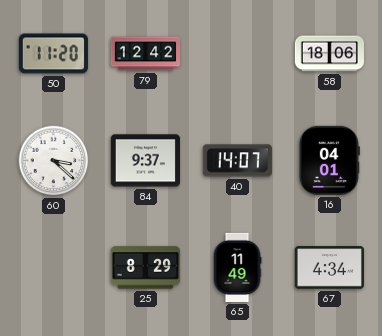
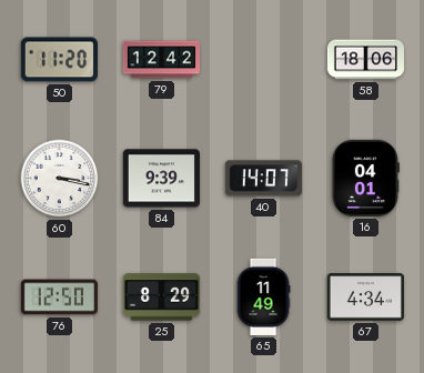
60: 3:22 -> 3:17 (60, 179)
84: 9:37 -> 9:39 (161, 179)
76: none -> 12:50 (59, 298)
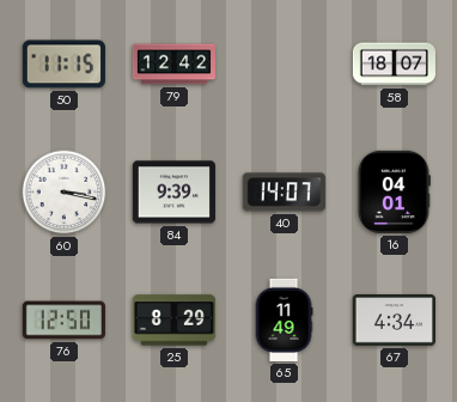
50: 11:20 -> 11:15 (63, 65)
58: 18:06 -> 18:07 (394, 65)
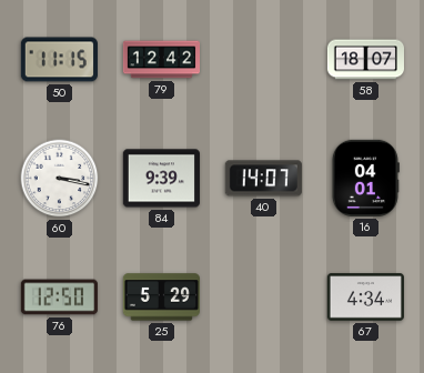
25: 8:29 -> 5:29 (161, 298)
65: 11:49 -> none (284, 319)
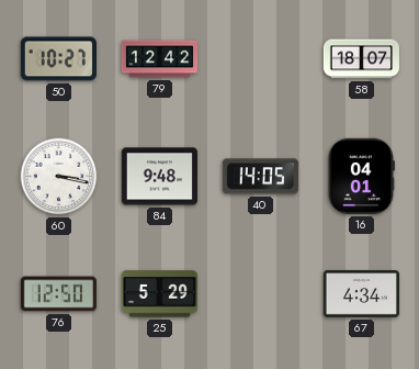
50: 11:15 -> 10:27 (58, 59)
84: 9:39 -> 9:48 (159, 177)
40: 14:07 -> 14:05 (260, 177)
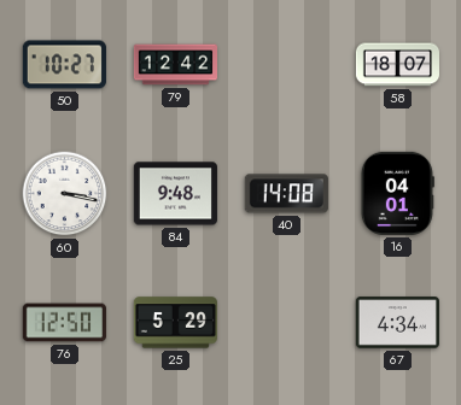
40: 14:05 -> 14:08 (286, 194)
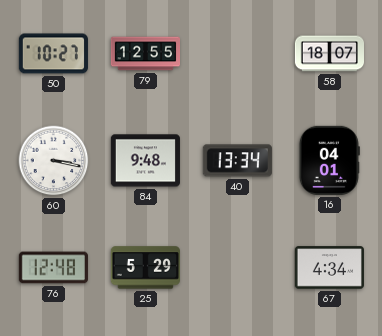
79: 12:42 -> 12:55 (145, 54)
40: 14:08 -> 13:34 (237, 161)
76: 12:50 -> 12:48 (53, 268)
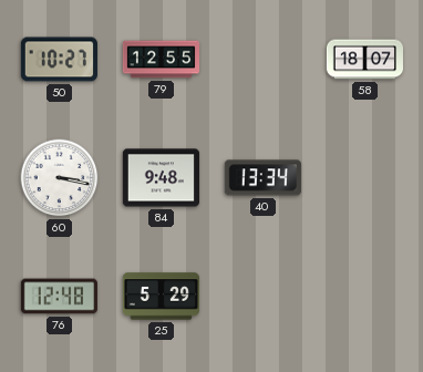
16: 04:01 -> none (329, 160)
67: 4:34 -> none (329, 268)
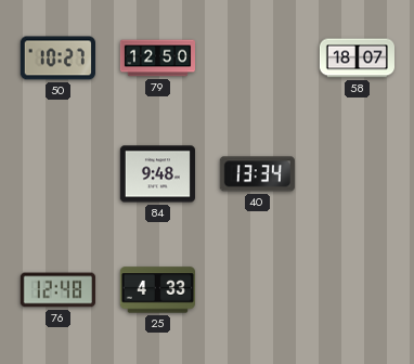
79: 12:55 -> 12:50 (157, 58)
60: 3:17 -> none (60, 178)
25: 5:29 -> 4:33 (157, 290)
